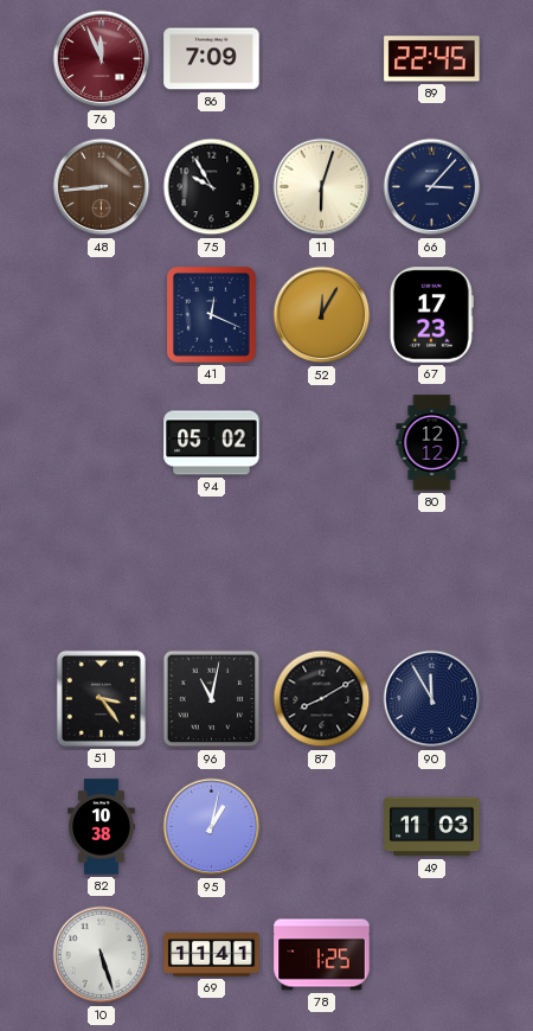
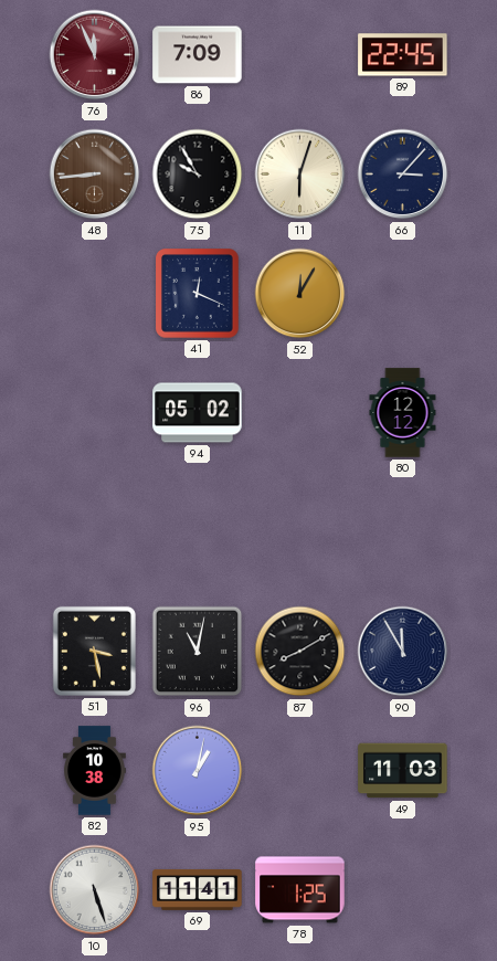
67: 17:23 -> none (431, 315)
51: 3:24 -> 3:28 (94, 651)
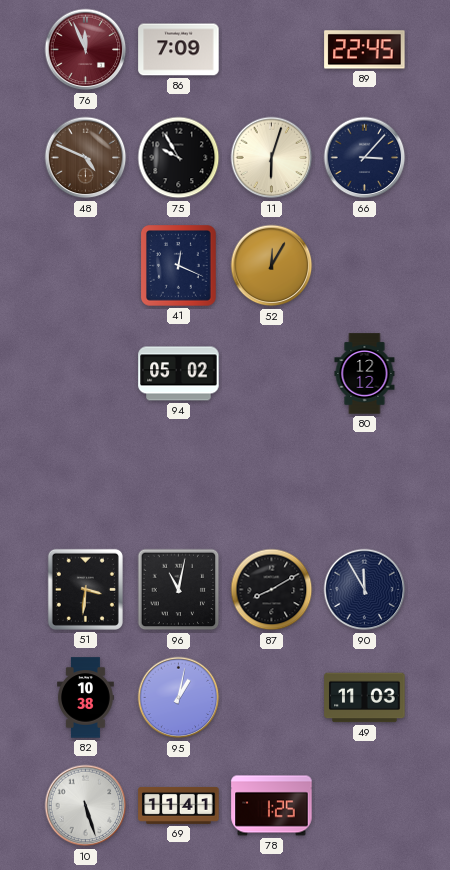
48: 8:44 -> 4:49 (86, 158)
51: 3:28 -> 3:31 (85, 589)
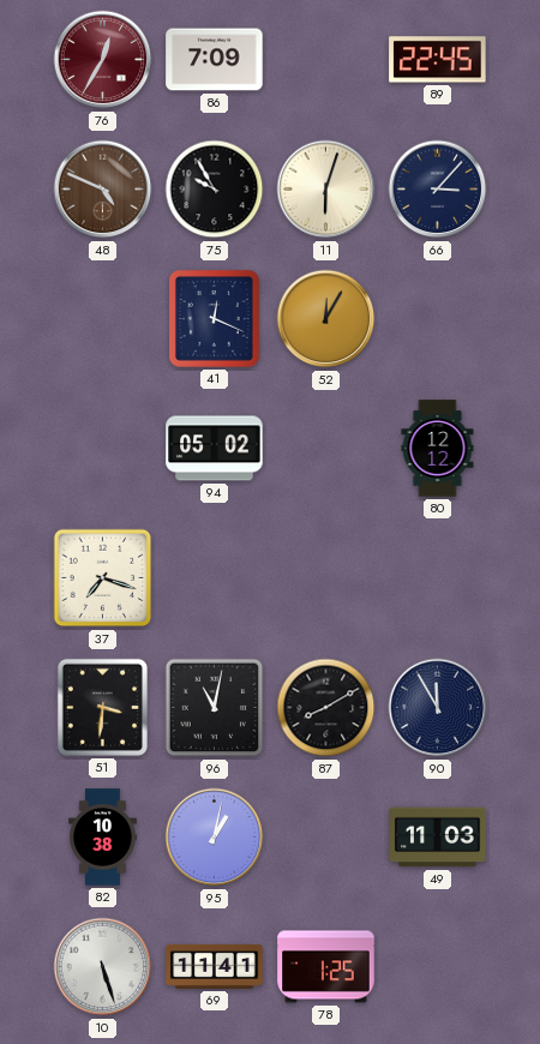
76: 11:56 -> 12:35 (103, 60)
37: none -> 7:18 (103, 578)
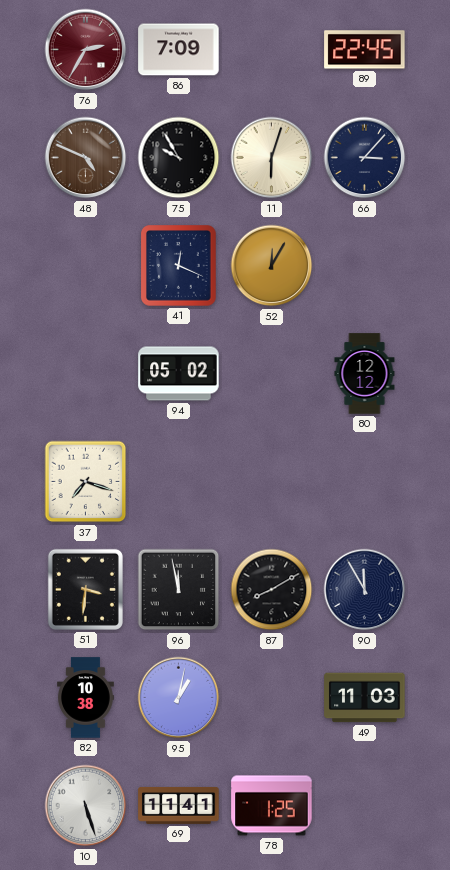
76: 12:35 -> 2:35 (86, 50)
96: 11:02 -> 11:58 (179, 590)
